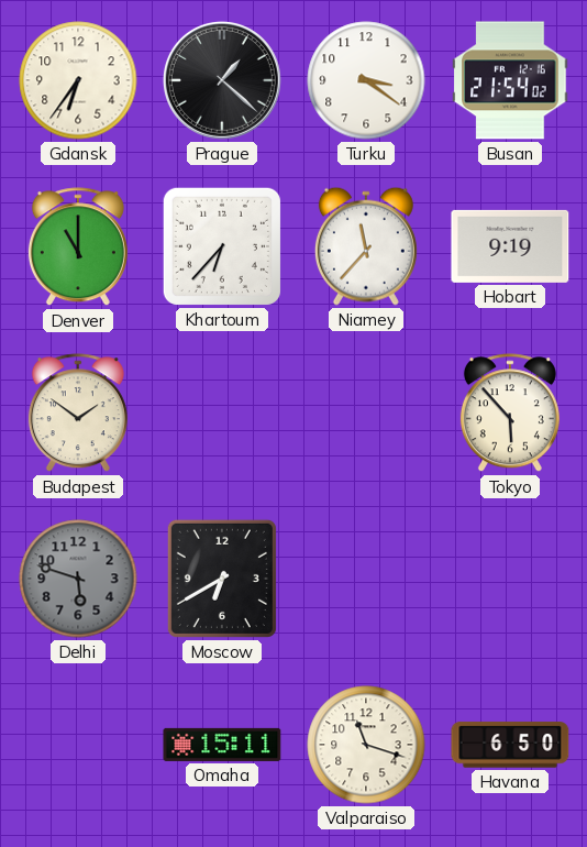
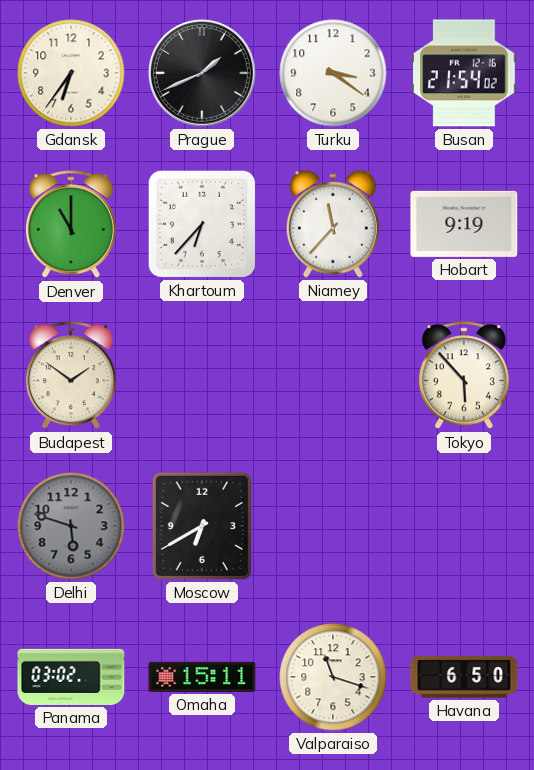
Prague: 1:22 -> 1:41 (202, 73)
Panama: none -> 03:02 (71, 677)
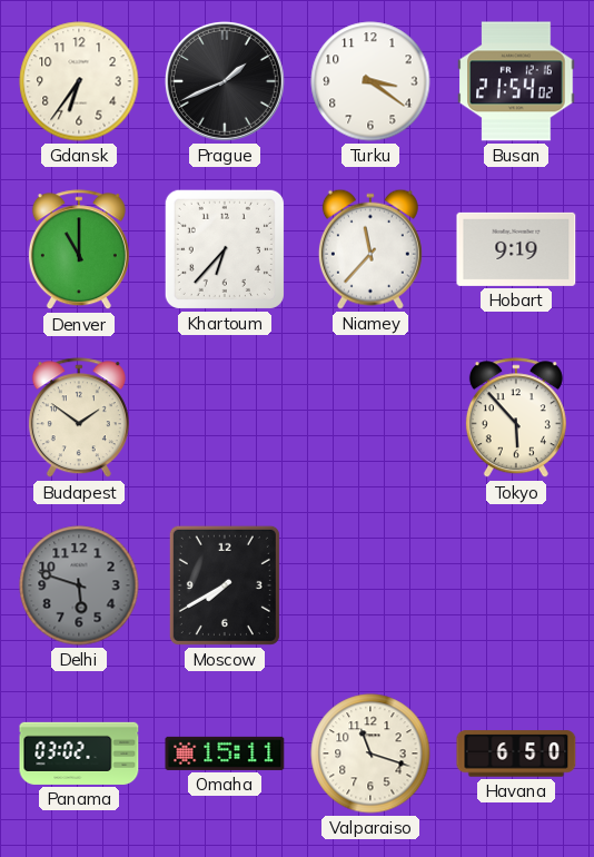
Moscow: 6:40 -> 7:40 (225, 585)
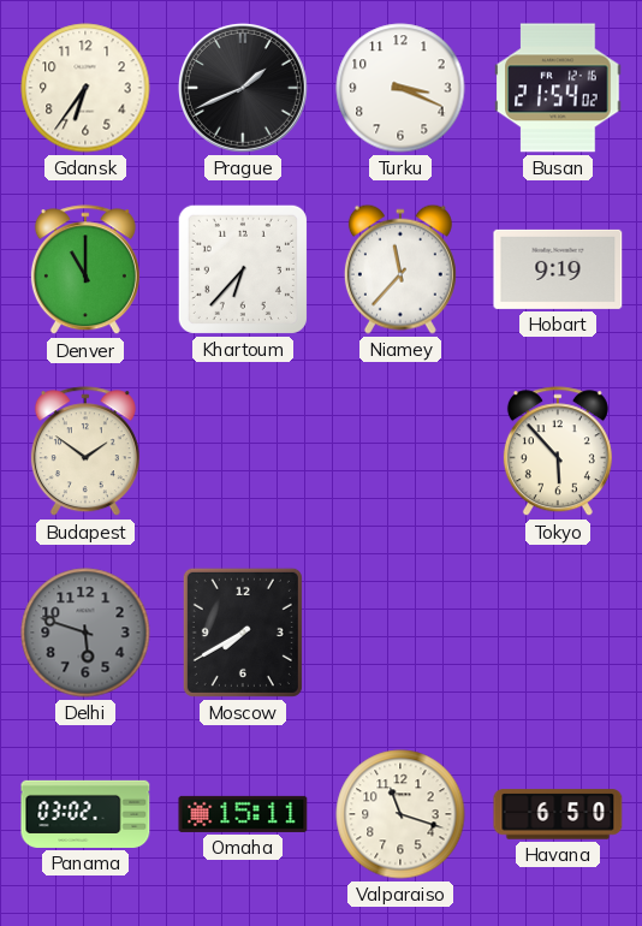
Turku: 3:21 -> 3:19 (400, 88)
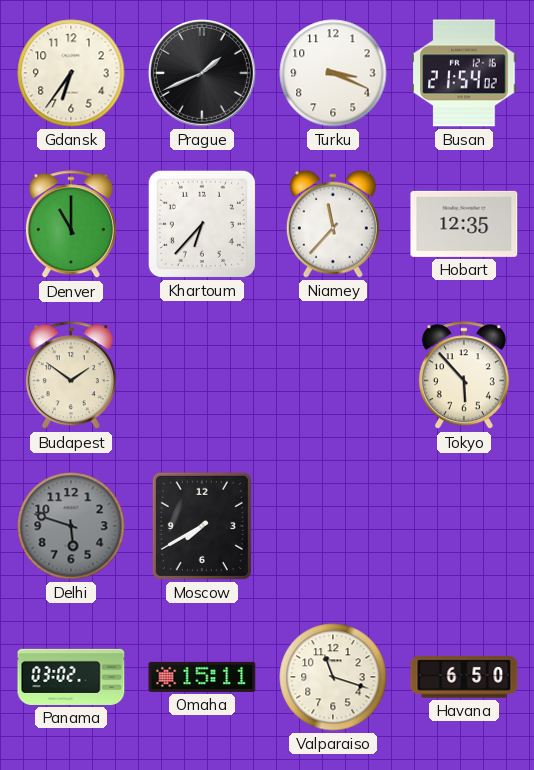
Hobart: 9:19 -> 12:35 (464, 224)
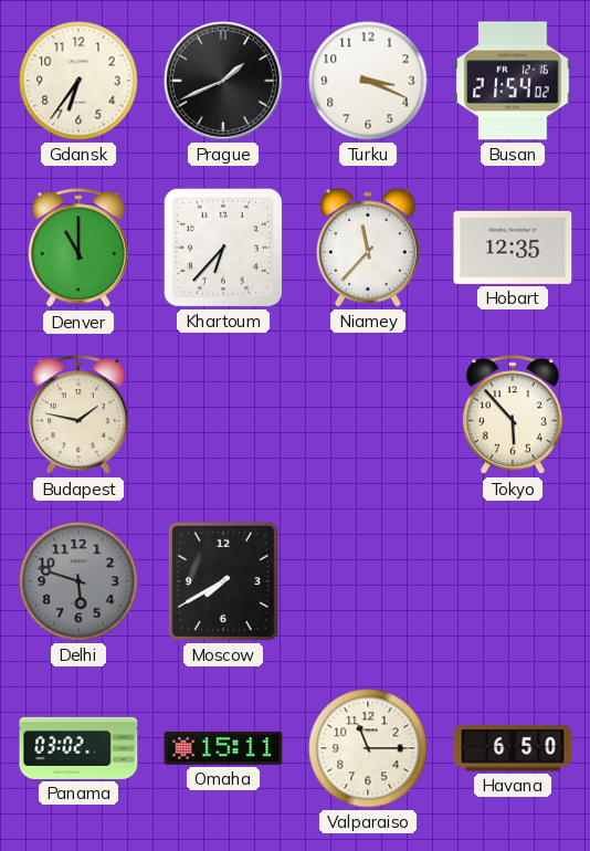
Budapest: 1:51 -> 1:47 (78, 416)
Valparaiso: 11:18 -> 11:15 (368, 748)
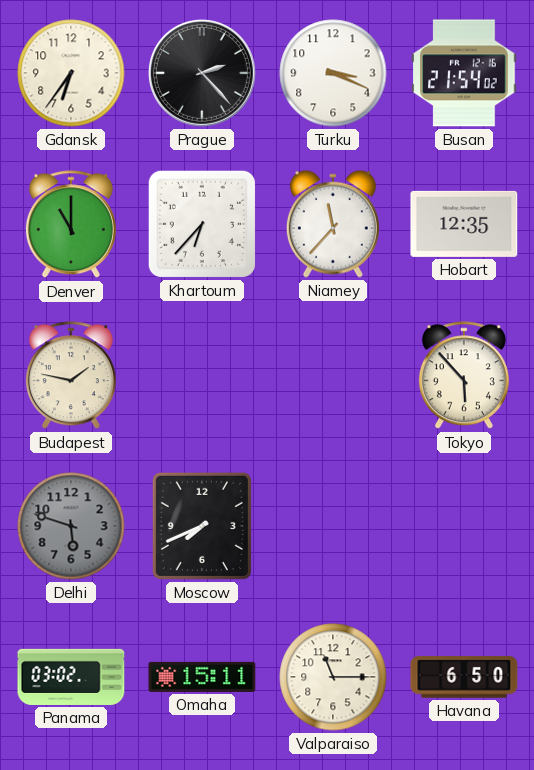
Prague: 1:41 -> 2:23 (202, 73)
Moscow: 7:40 -> 7:41 (202, 526)
